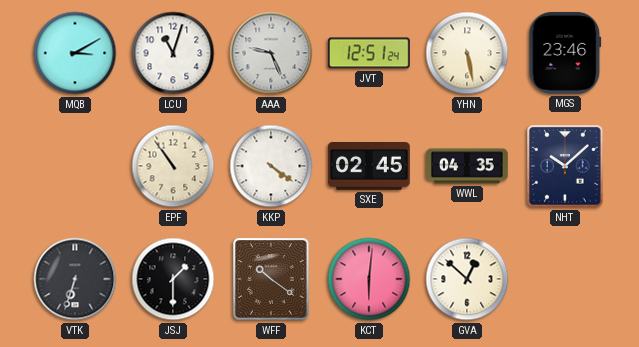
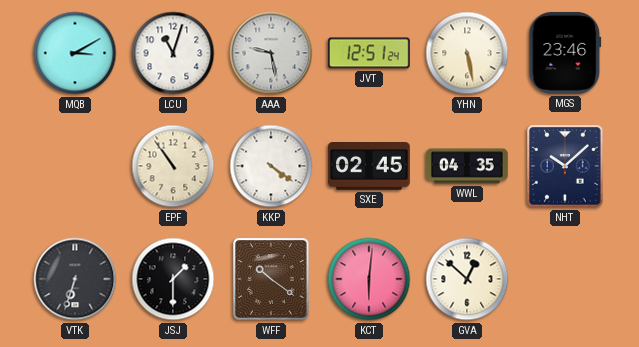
AAA: 9:26 -> 9:28 (271, 53)
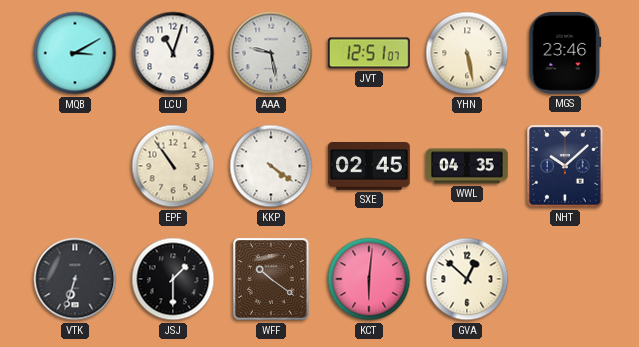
JVT: 12:51:24 -> 12:51:07 (369, 53)
